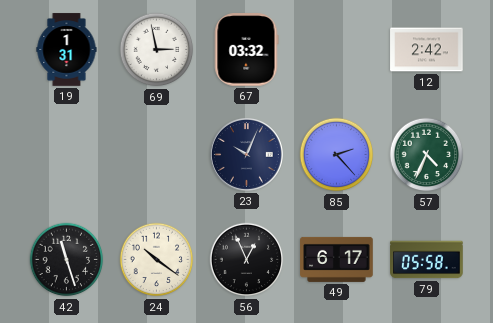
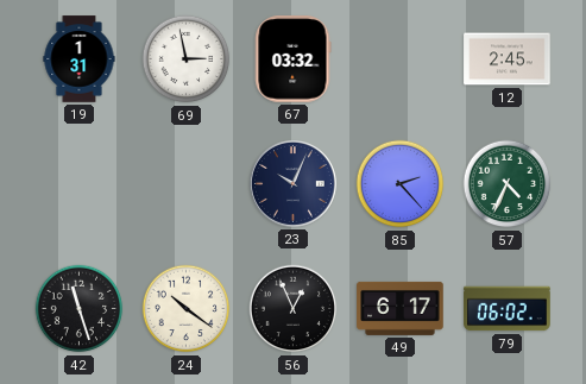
12: 2:42 -> 2:45 (508, 59)
79: 05:58 -> 06:02 (508, 309)
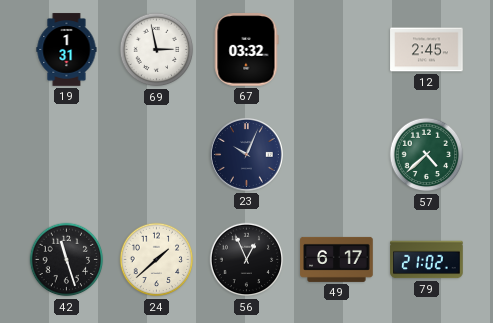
85: 2:23 -> none (401, 184)
57: 4:34 -> 4:38 (427, 155)
24: 10:21 -> 1:38 (157, 260)
79: 06:02 -> 21:02 (427, 260)
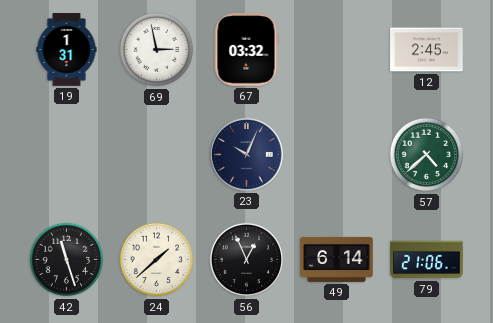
49: 6:17 -> 6:14 (337, 259)
79: 21:02 -> 21:06 (427, 260)
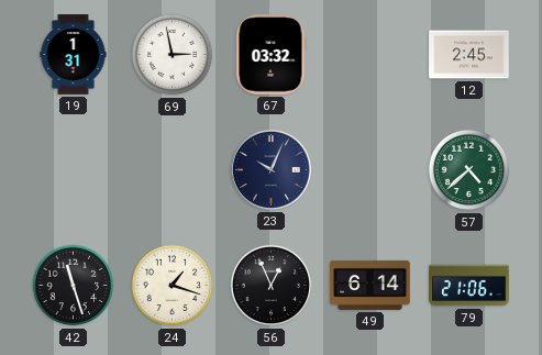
24: 1:38 -> 1:18 (173, 286)
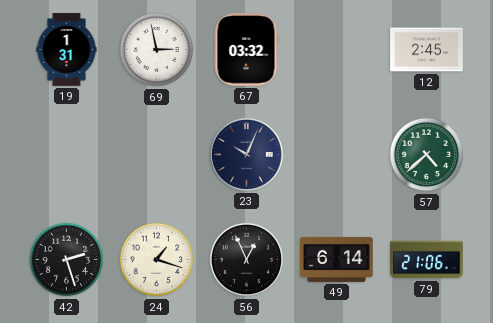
42: 11:27 -> 2:27 (67, 260)
